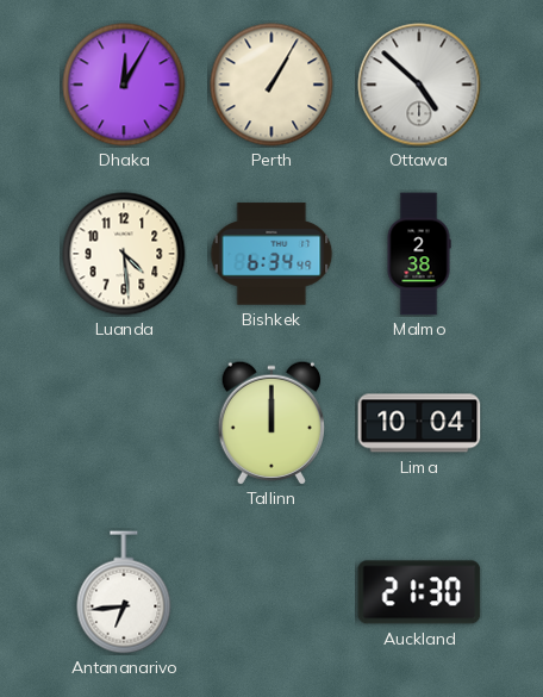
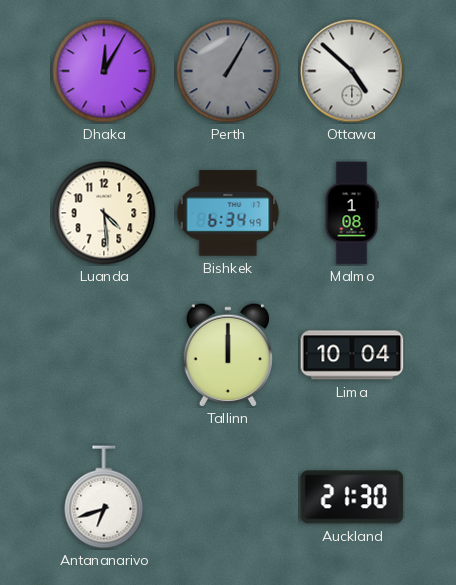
Perth dial: cream -> grey (228, 71)
Malmo: 2:38 -> 1:08 (352, 213)
Antananarivo: 6:44 -> 6:42 (104, 497)
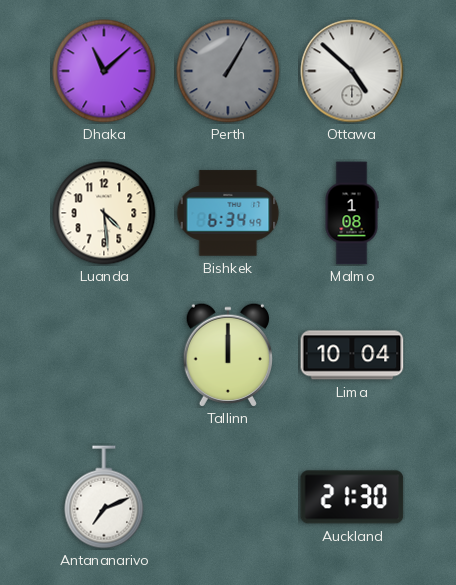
Dhaka: 12:05 -> 11:08 (104, 71)
Antananarivo: 6:42 -> 7:11 (104, 497)
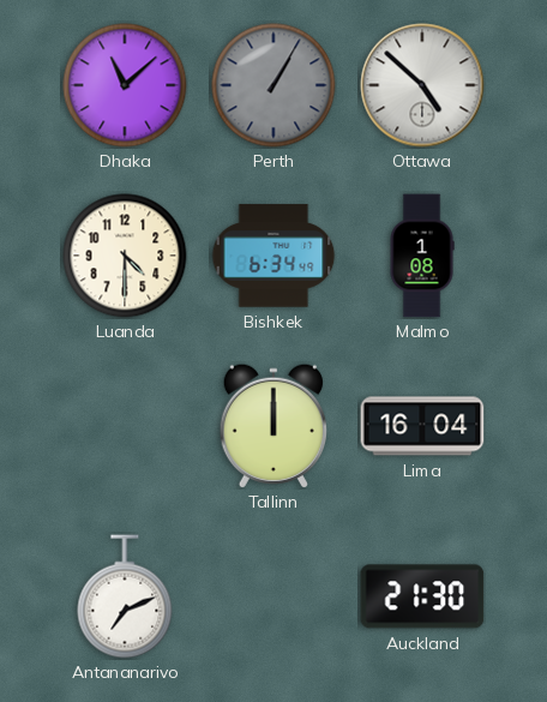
Luanda: 4:29 -> 4:30 (125, 256)
Lima: 10:04 -> 16:04 (422, 426)
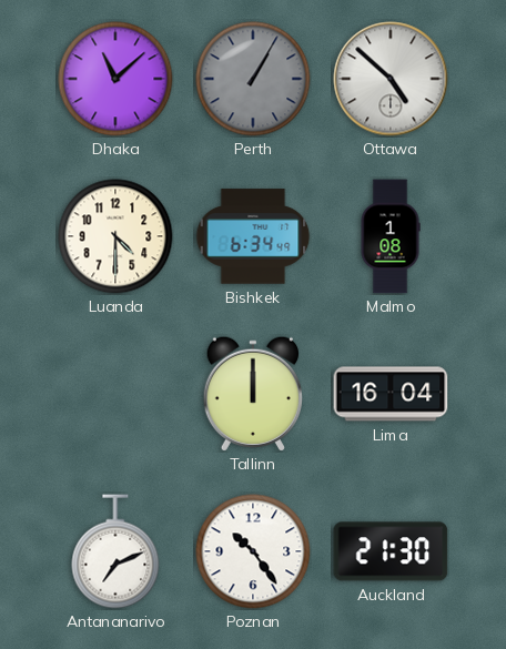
Poznan: none -> 10:24 (253, 551)
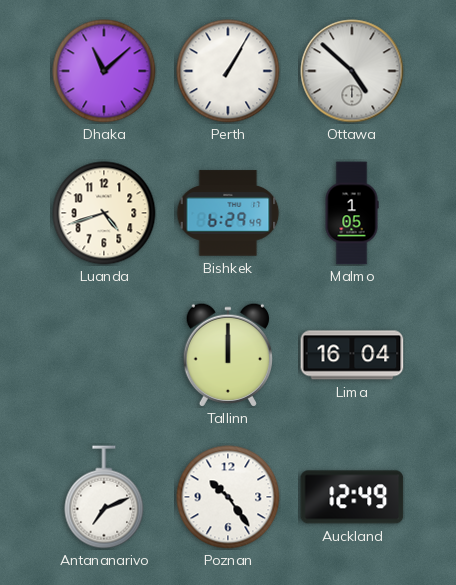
Perth dial: grey -> white (228, 71)
Luanda: 4:30 -> 4:42 (104, 213)
Bishkek: 6:34 -> 6:29 (228, 213)
Malmo: 1:08 -> 1:05 (352, 213)
Auckland: 21:30 -> 12:49 (352, 497)
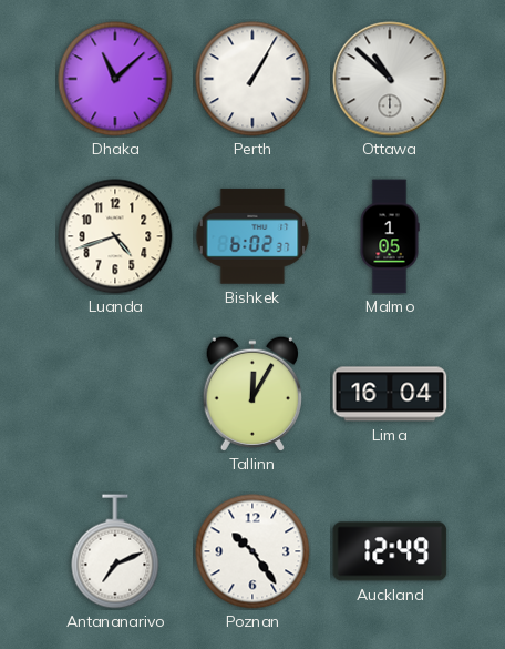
Ottawa: 4:52 -> 10:52 (390, 79)
Bishkek: 6:29 -> 6:02 (252, 236)
Tallinn: 12:00 -> 12:05 (252, 394)
